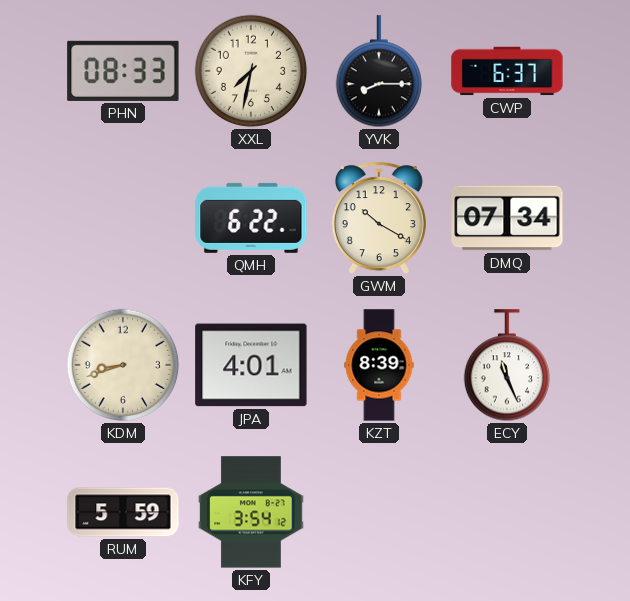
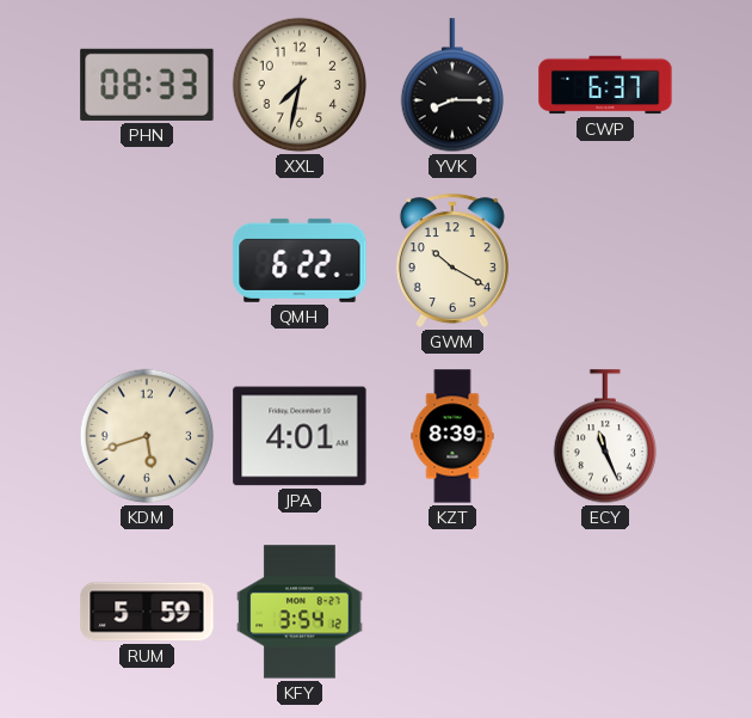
DMQ: 07:34 -> none (507, 218)
KDM: 8:42 -> 5:42 (147, 436)
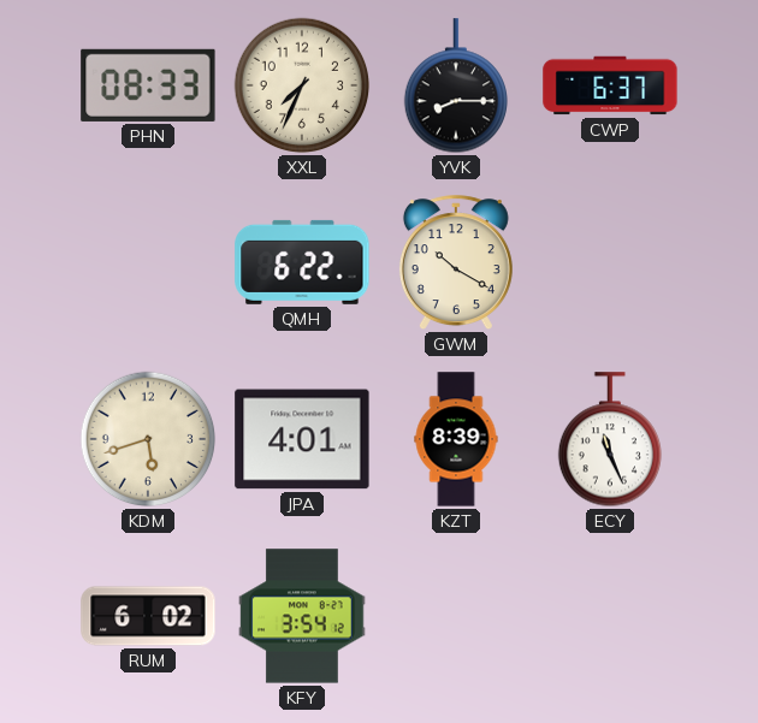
XXL: 7:32 -> 7:34 (302, 85)
RUM: 5:59 -> 6:02 (148, 616)
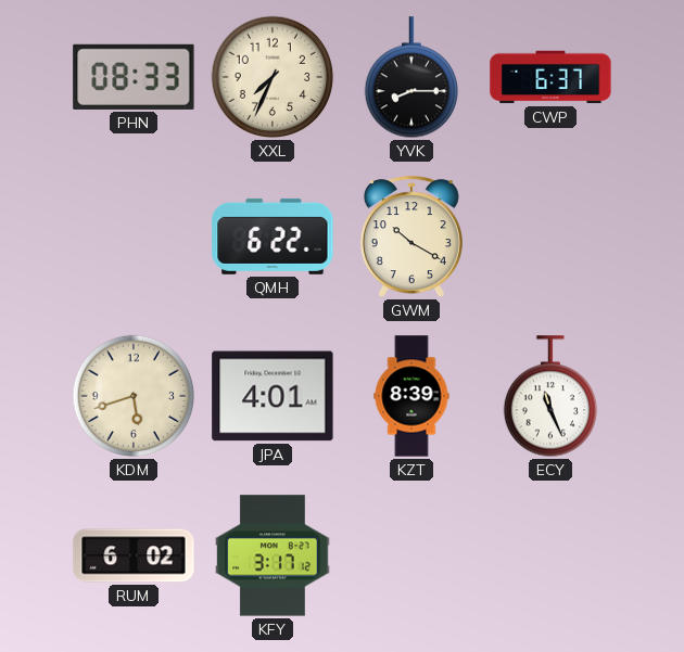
KFY: 3:54 -> 3:17 (273, 555)
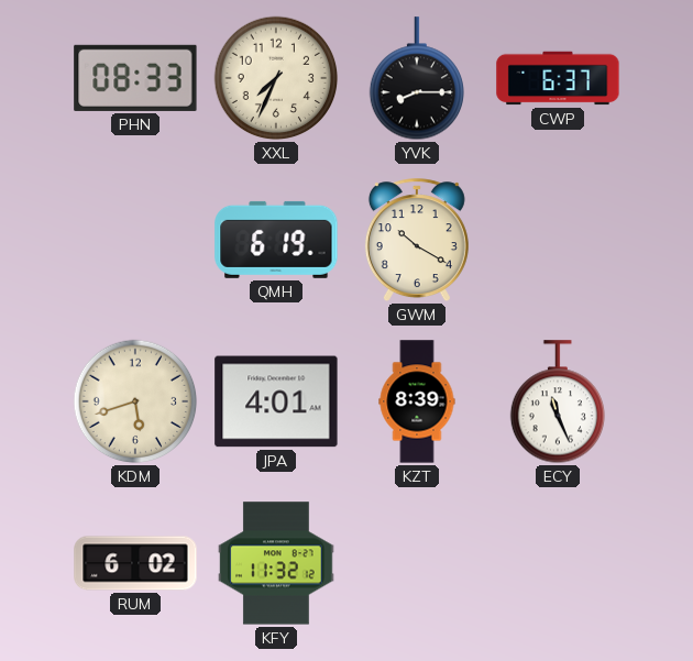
QMH: 6:22 -> 6:19 (276, 240)
KFY: 3:17 -> 11:32 (276, 563)
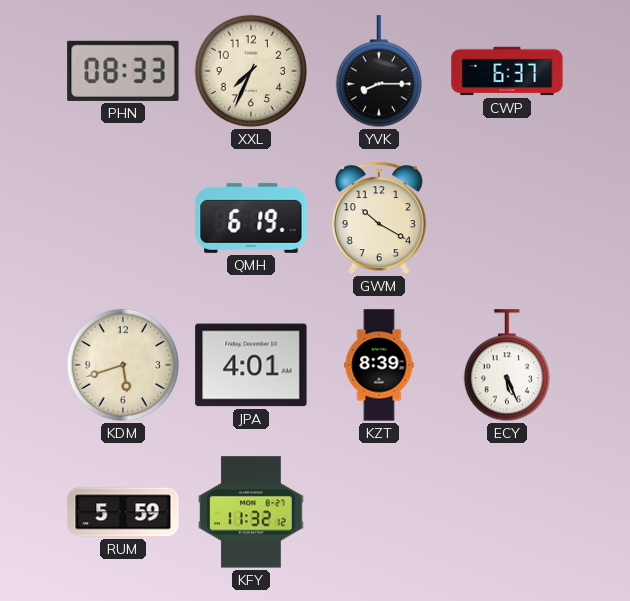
ECY: 11:26 -> 5:26 (506, 366)
RUM: 6:02 -> 5:59 (123, 512)
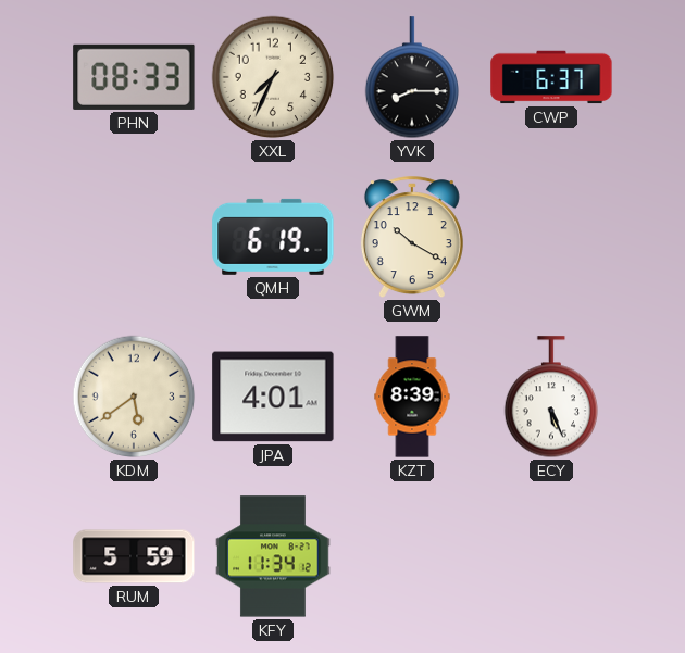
KDM: 5:42 -> 5:39 (134, 397)
KFY: 11:32 -> 11:34 (273, 556)
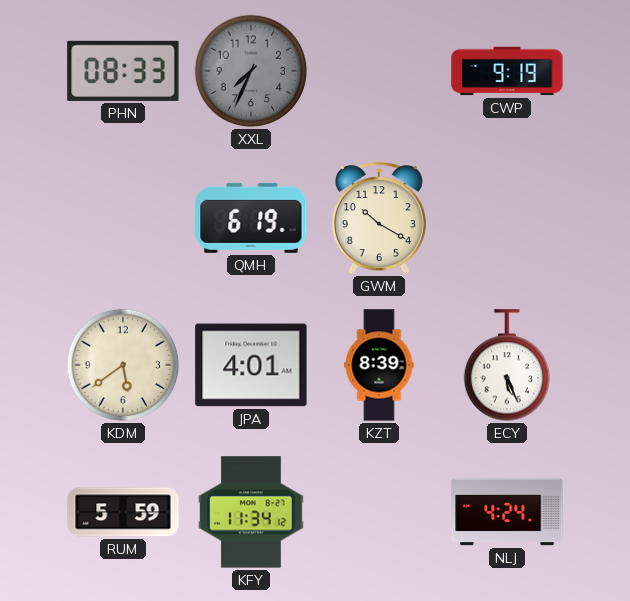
XXL dial: cream -> grey (251, 71)
YVK: 8:15 -> none (411, 78)
CWP: 6:37 -> 9:19 (507, 71)
NLJ: none -> 4:24 (507, 512)
